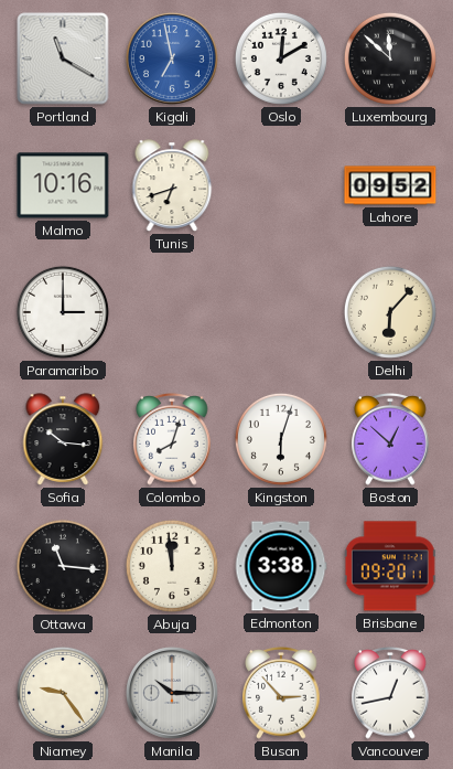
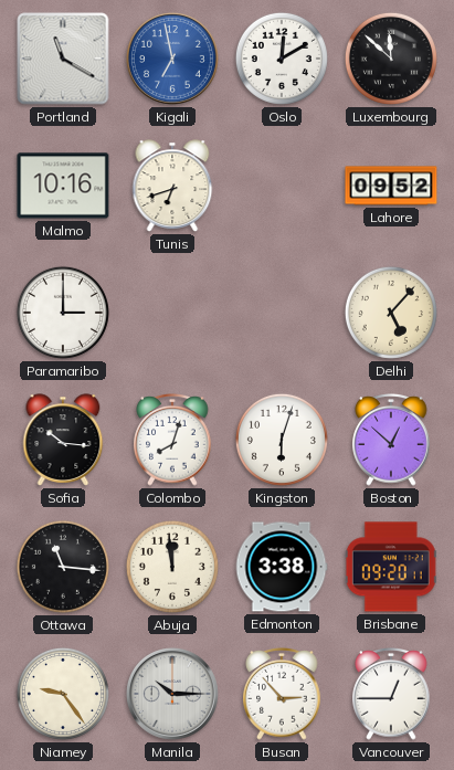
Delhi: 6:07 -> 5:07 (391, 313)
Vancouver: 12:43 -> 12:45 (391, 695)
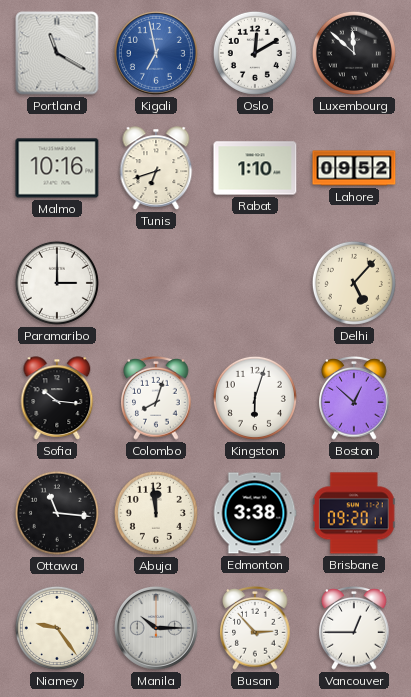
Rabat: none -> 1:10 (255, 168)
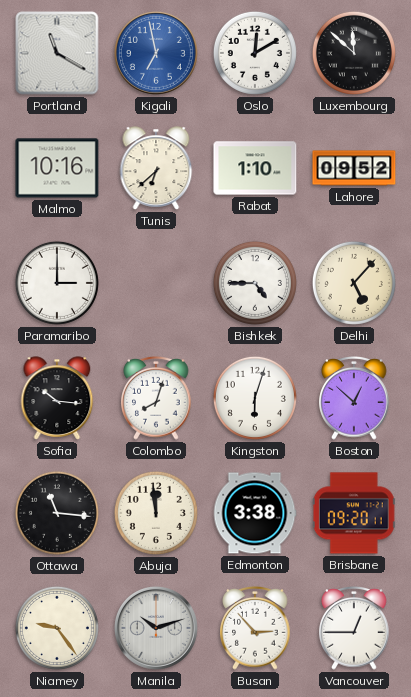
Tunis: 6:42 -> 6:38 (156, 168)
Bishkek: none -> 4:45 (255, 283)
Manila: 10:15 -> 10:12 (156, 628)
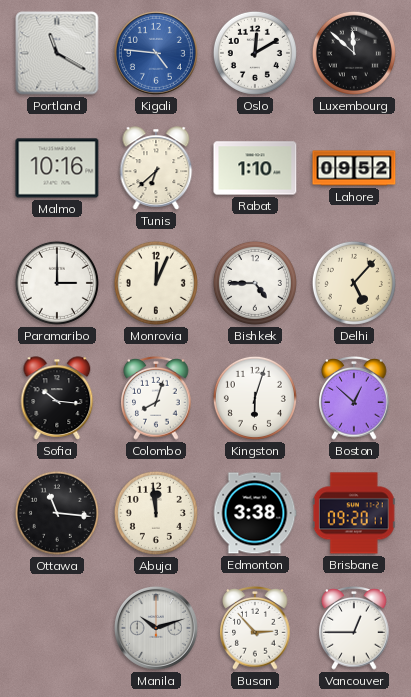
Kigali: 6:58 -> 4:46 (156, 53)
Monrovia: none -> 12:04 (156, 283)
Niamey: 9:24 -> none (57, 628)
